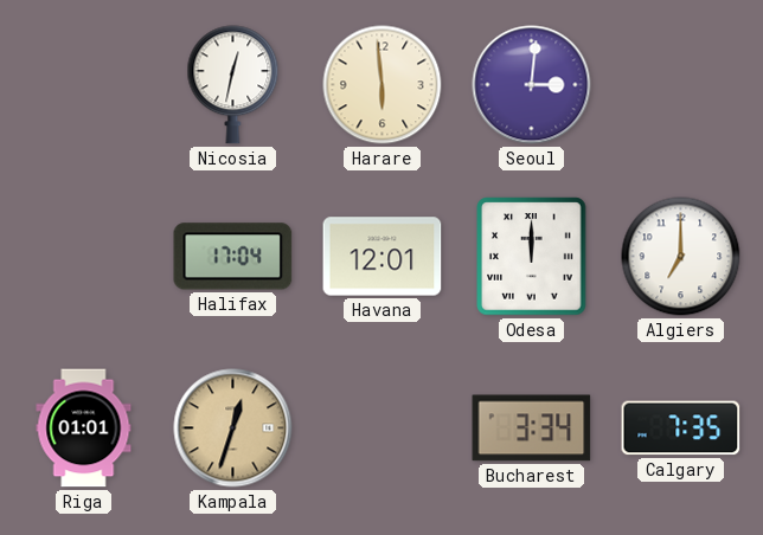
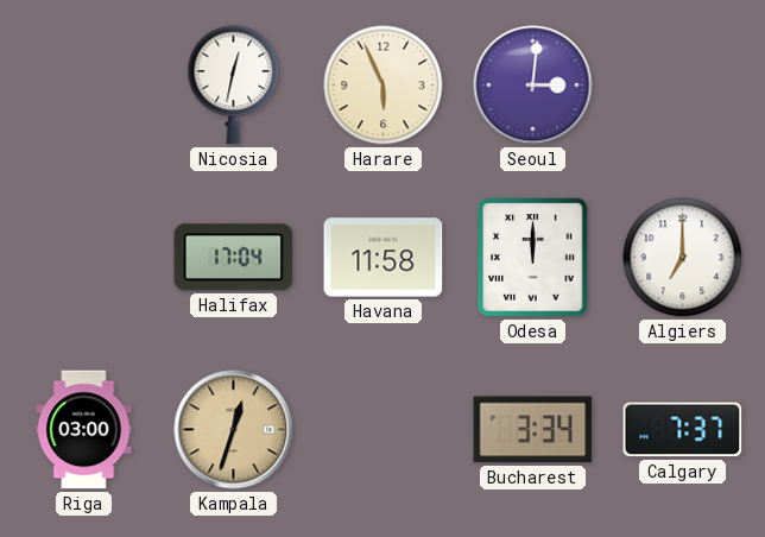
Harare: 5:59 -> 5:56 (384, 86)
Havana: 12:01 -> 11:58 (384, 258)
Riga: 01:01 -> 03:00 (84, 430)
Calgary: 7:35 -> 7:37 (683, 430)
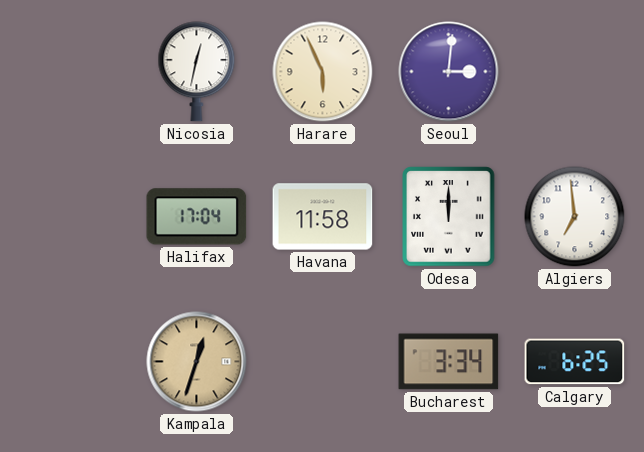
Algiers: 7:00 -> 6:59 (575, 217)
Riga: 03:00 -> none (84, 430)
Calgary: 7:37 -> 6:25 (575, 362)
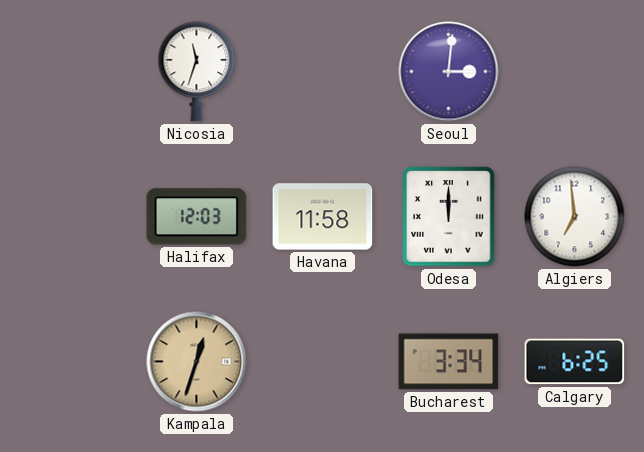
Nicosia: 12:32 -> 11:33 (197, 72)
Harare: 5:56 -> none (323, 72)
Halifax: 17:04 -> 12:03 (197, 217)
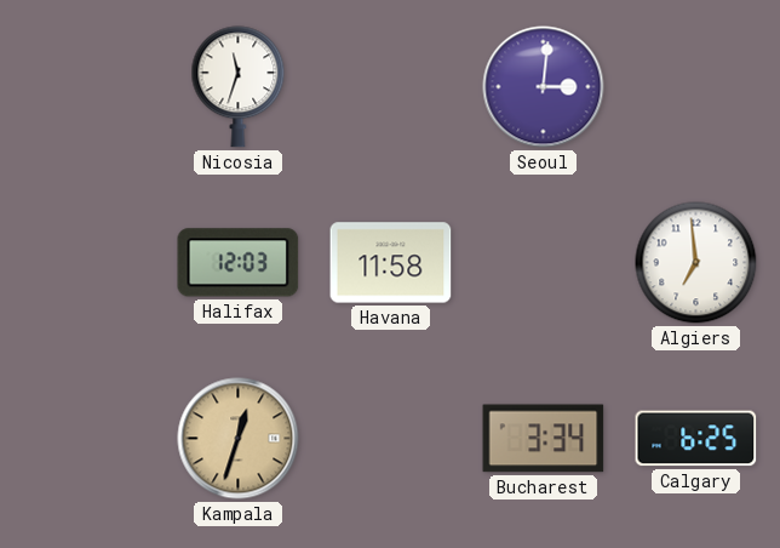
Odesa: 12:00 -> none (449, 217)
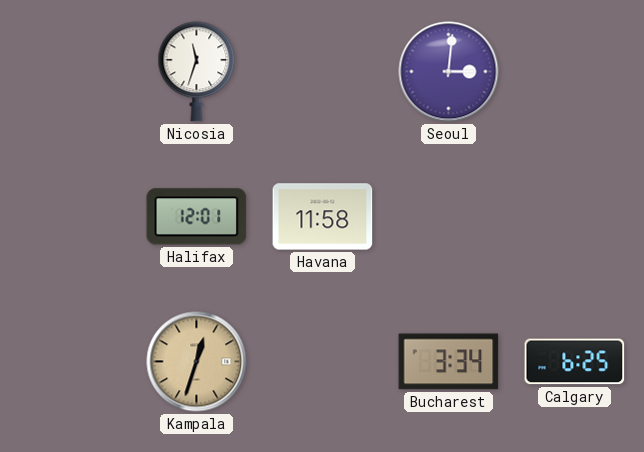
Halifax: 12:03 -> 12:01 (197, 217)
Algiers: 6:59 -> none (696, 263)
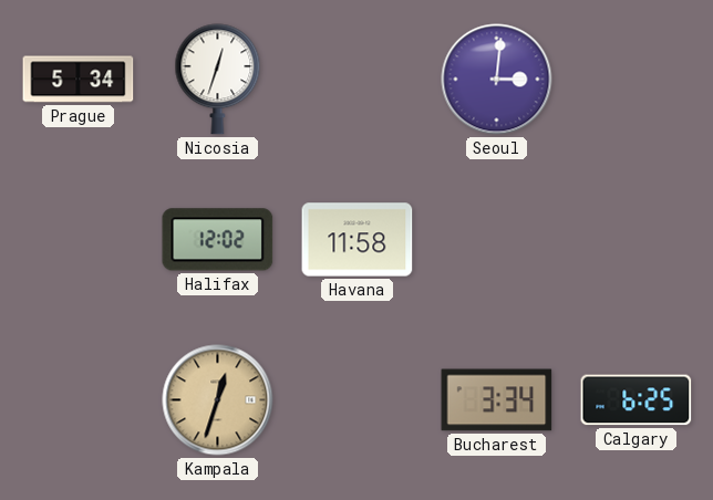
Prague: none -> 5:34 (79, 80)
Nicosia: 11:33 -> 12:33 (218, 80)
Halifax: 12:01 -> 12:02 (218, 240)
